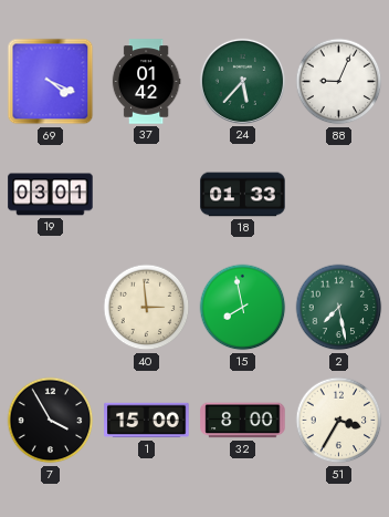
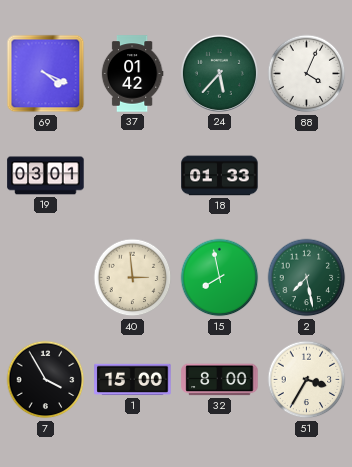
88: 9:04 -> 4:04 (307, 74)
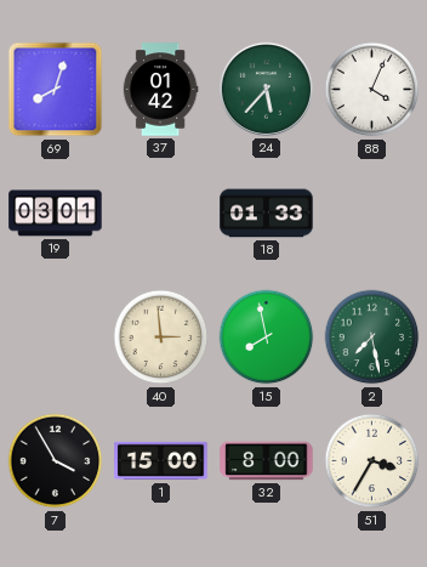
69: 4:19 -> 8:03 (56, 90)
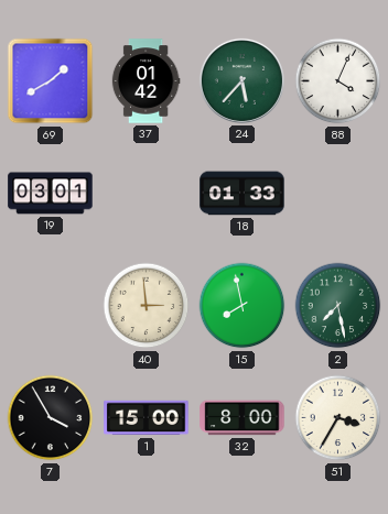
69: 8:03 -> 1:40 (51, 81)
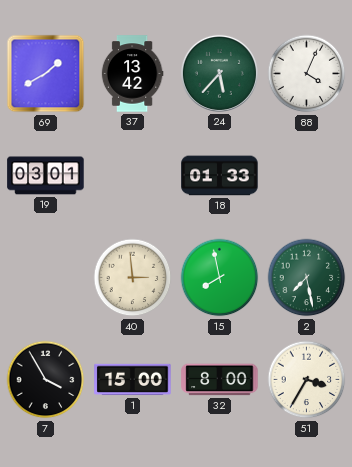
37: 01:42 -> 13:42 (132, 74)
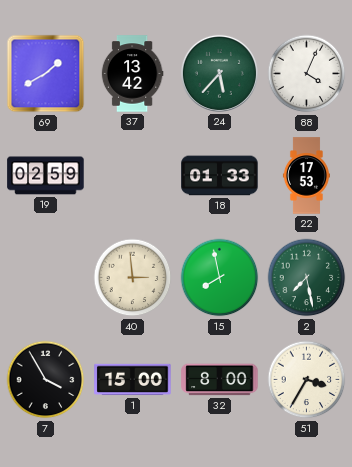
19: 03:01 -> 02:59 (46, 176)
22: none -> 17:53 (306, 176)
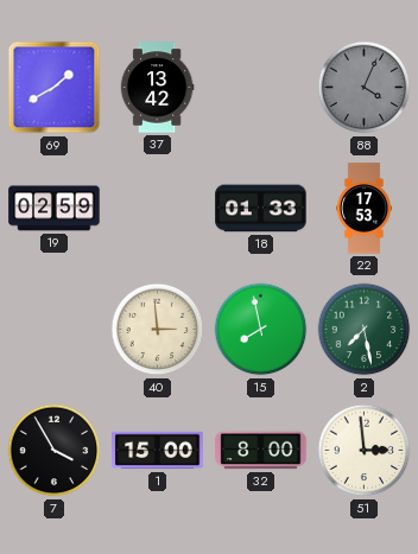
24: 5:37 -> none (219, 73)
88 dial: white -> grey (365, 88)
51: 3:35 -> 2:59 (365, 451)
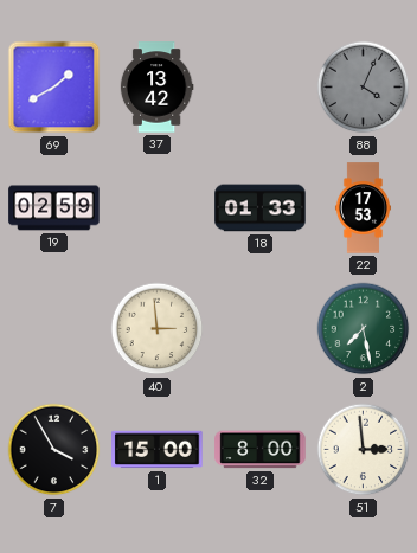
15: 7:58 -> none (261, 330)
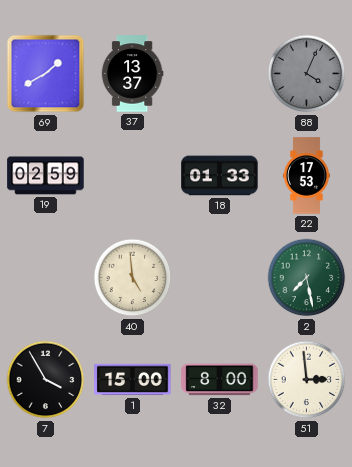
37: 13:42 -> 13:37 (132, 74)
40: 2:59 -> 4:59 (133, 278)
